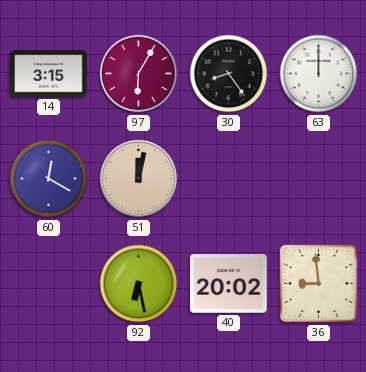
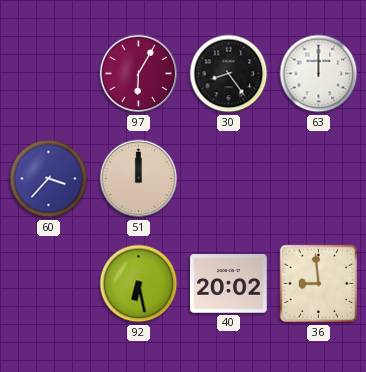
14: 3:15 -> none (49, 74)
60: 12:20 -> 3:37 (49, 179)
51: 12:02 -> 12:00 (139, 179)
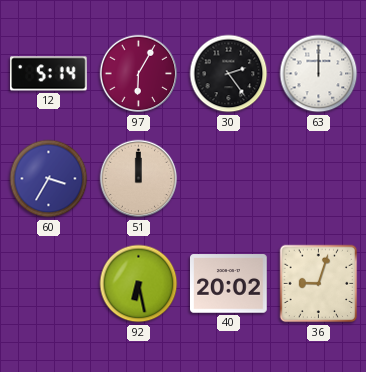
12: none -> 5:14 (49, 74)
30: 8:24 -> 2:24 (229, 74)
60: 3:37 -> 3:35 (49, 179)
36: 8:59 -> 9:03 (319, 284)
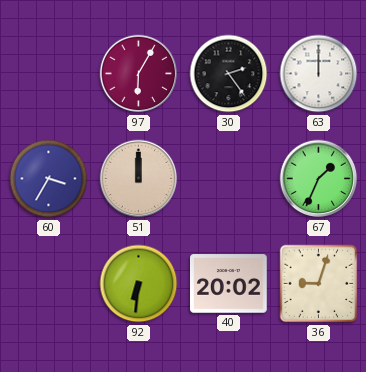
12: 5:14 -> none (49, 74)
67: none -> 1:34 (319, 179)
92: 6:28 -> 6:31 (139, 284)
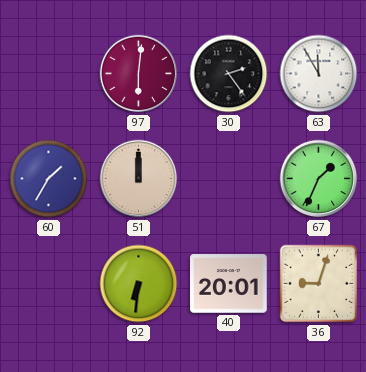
97: 6:05 -> 6:01 (139, 74)
63: 12:00 -> 11:55 (319, 74)
60: 3:35 -> 1:35 (49, 179)
40: 20:02 -> 20:01 (229, 284)
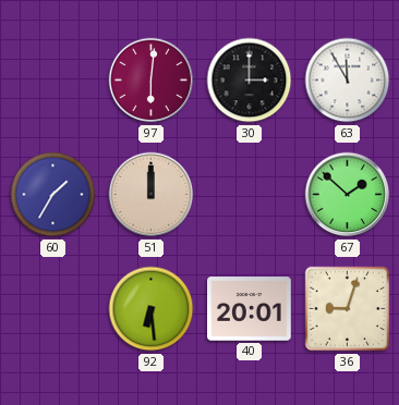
30: 2:24 -> 3:00 (250, 81)
67: 1:34 -> 1:52 (348, 195)
92: 6:31 -> 6:29 (152, 309)
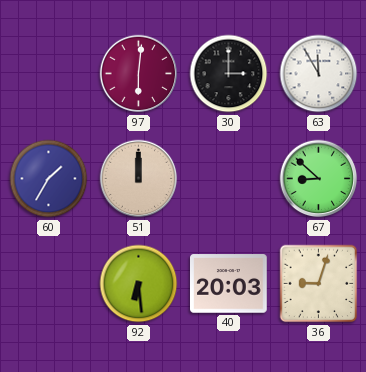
67: 1:52 -> 8:52 (319, 179)
40: 20:01 -> 20:03 (229, 284)
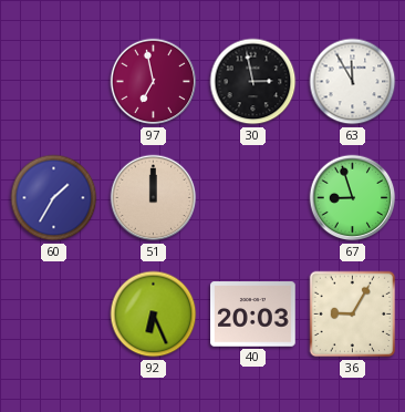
97: 6:01 -> 6:58 (154, 82)
30: 3:00 -> 2:58 (253, 82)
67: 8:52 -> 8:57 (353, 198)
92: 6:29 -> 6:26 (154, 315)
36: 9:03 -> 9:05 (353, 315)
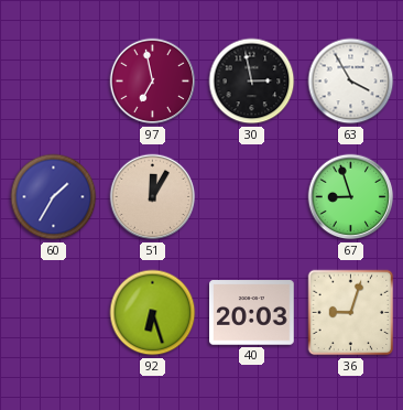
63: 11:55 -> 3:55 (351, 82)
51: 12:00 -> 12:05 (153, 197)
92: 6:26 -> 6:27 (153, 313)
36: 9:05 -> 9:03 (351, 313)
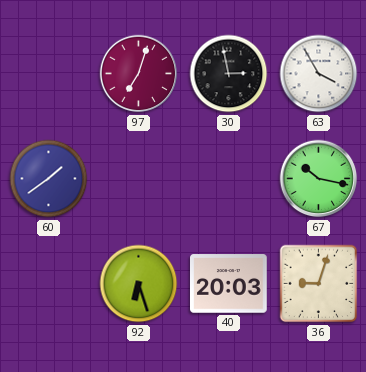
97: 6:58 -> 7:03 (139, 74)
60: 1:35 -> 1:39 (49, 179)
51: 12:05 -> none (153, 197)
67: 8:57 -> 10:17 (319, 179)
